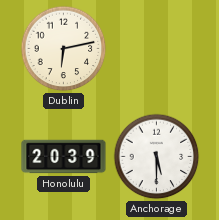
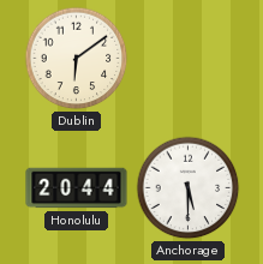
Dublin: 6:13 -> 6:09 (77, 59)
Honolulu: 20:39 -> 20:44 (77, 188)
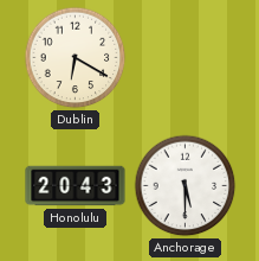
Dublin: 6:09 -> 6:20 (76, 58)
Honolulu: 20:44 -> 20:43 (76, 186)
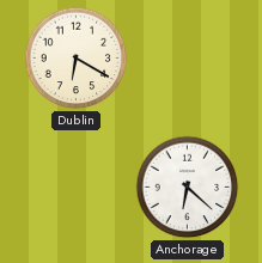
Honolulu: 20:43 -> none (76, 186)
Anchorage: 5:30 -> 6:22 (188, 188)
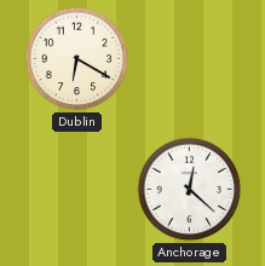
Anchorage: 6:22 -> 12:22 (190, 190)
